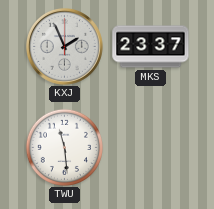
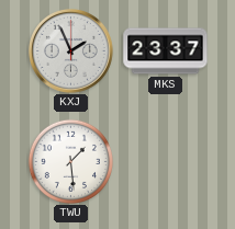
TWU: 11:29 -> 1:29 (70, 161)
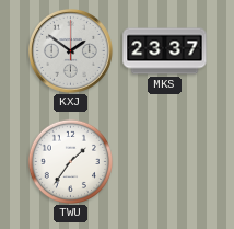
KXJ: 1:56 -> 1:51 (70, 50)
TWU: 1:29 -> 1:36 (70, 161)
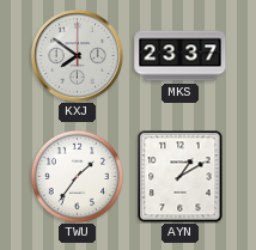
KXJ: 1:51 -> 7:51 (77, 55)
AYN: none -> 1:10 (181, 176)
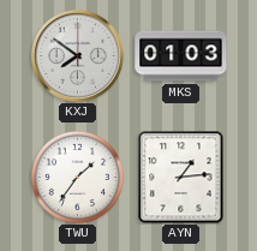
MKS: 23:37 -> 01:03 (181, 56)
AYN: 1:10 -> 1:14 (181, 177)
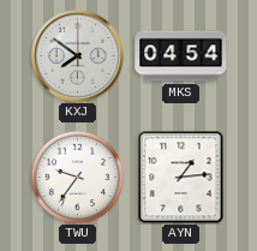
MKS: 01:03 -> 04:54 (181, 56)
TWU: 1:36 -> 9:36 (77, 177)
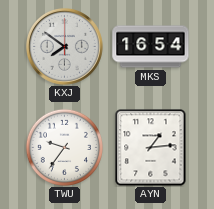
MKS: 04:54 -> 16:54 (151, 47)
